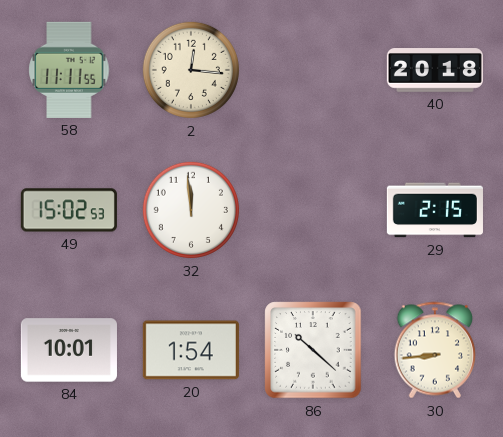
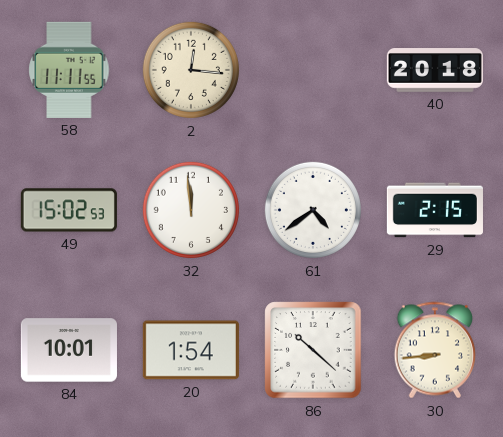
61: none -> 4:39 (313, 210)
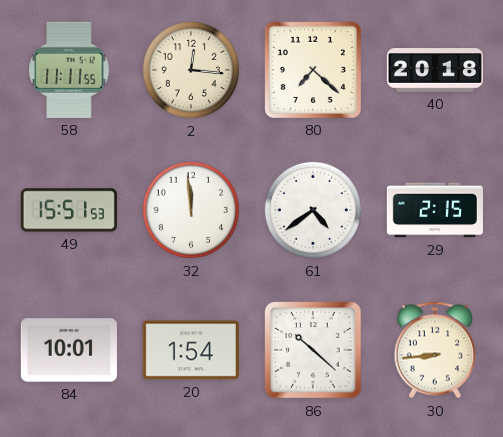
80: none -> 7:22 (313, 70)
49: 15:02 -> 15:51 (69, 210)
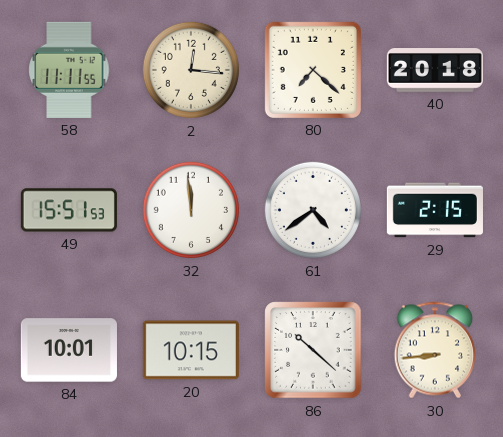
20: 1:54 -> 10:15 (191, 350)
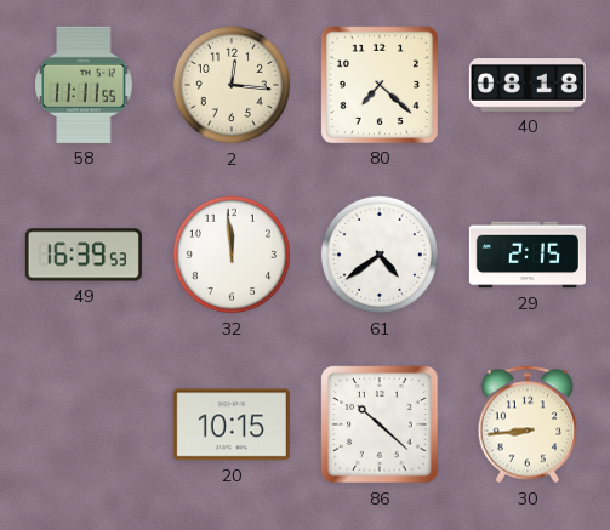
40: 20:18 -> 08:18 (528, 85)
49: 15:51 -> 16:39 (84, 255)
84: 10:01 -> none (69, 350)
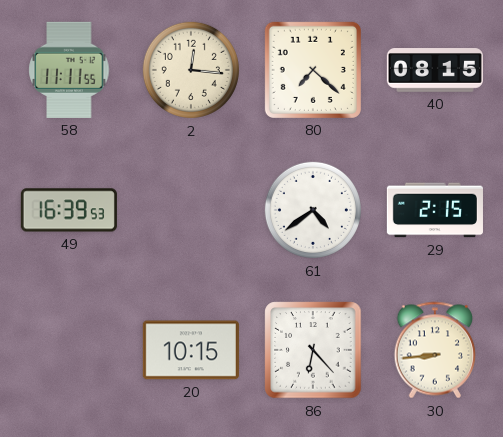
40: 08:18 -> 08:15 (435, 70)
32: 11:59 -> none (232, 255)
86: 10:22 -> 6:23 (313, 350)
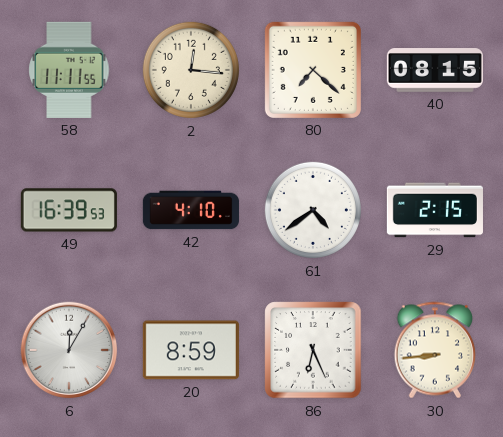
42: none -> 4:10 (191, 210)
6: none -> 12:05 (69, 350)
20: 10:15 -> 8:59 (191, 350)
86: 6:23 -> 6:26 (313, 350)
